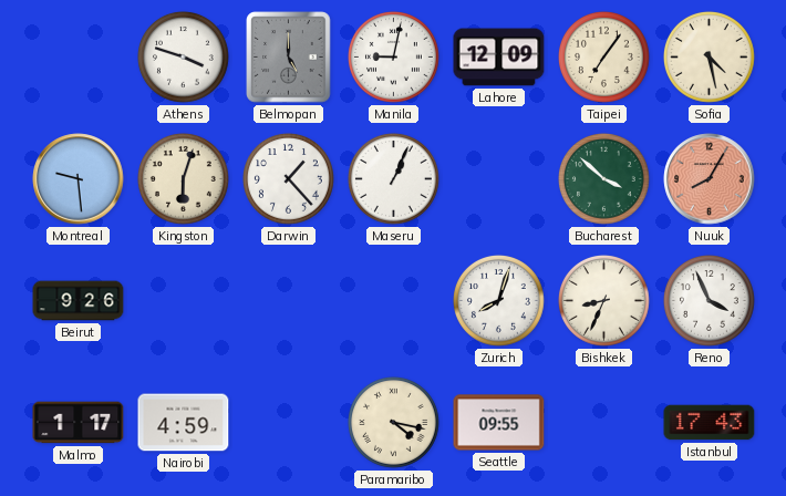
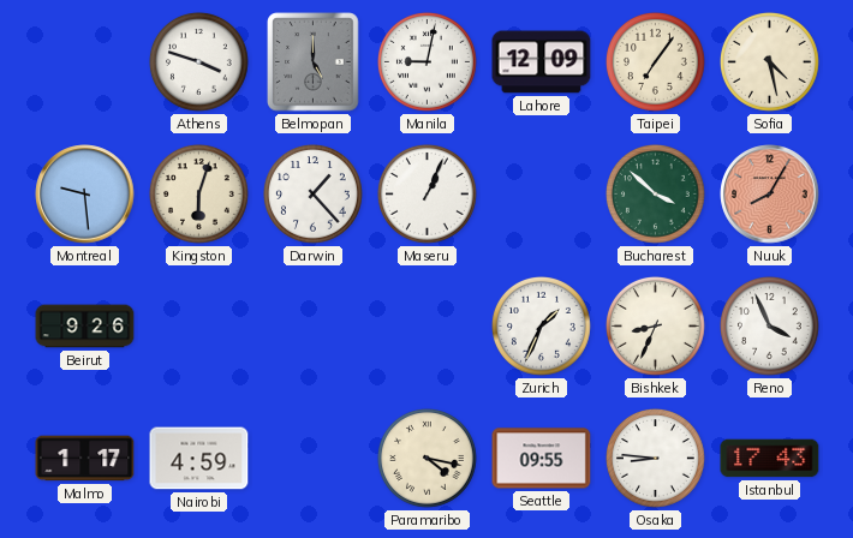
Zurich: 8:03 -> 1:34 (542, 327)
Osaka: none -> 8:46 (656, 459)
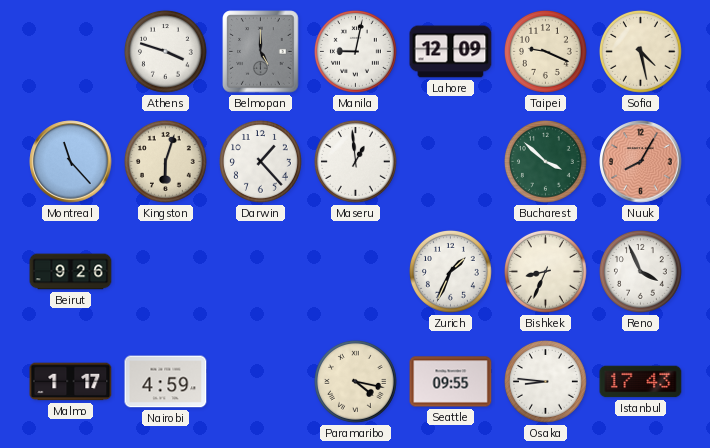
Taipei: 7:06 -> 9:19 (546, 52)
Montreal: 9:29 -> 11:23 (71, 162)
Maseru: 1:04 -> 12:59 (356, 162)
